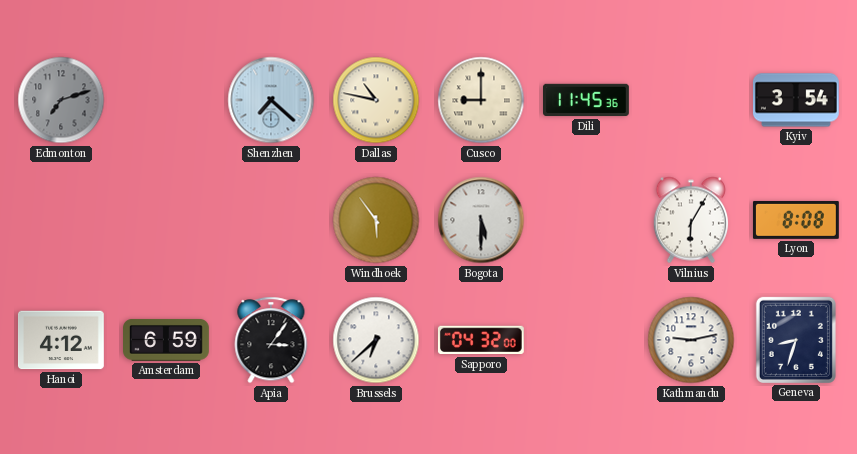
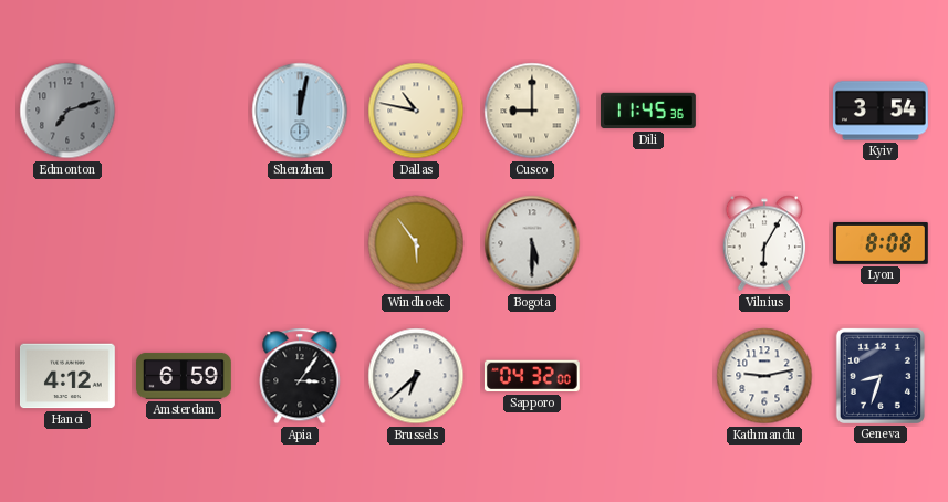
Shenzhen: 7:22 -> 12:02 (300, 111)
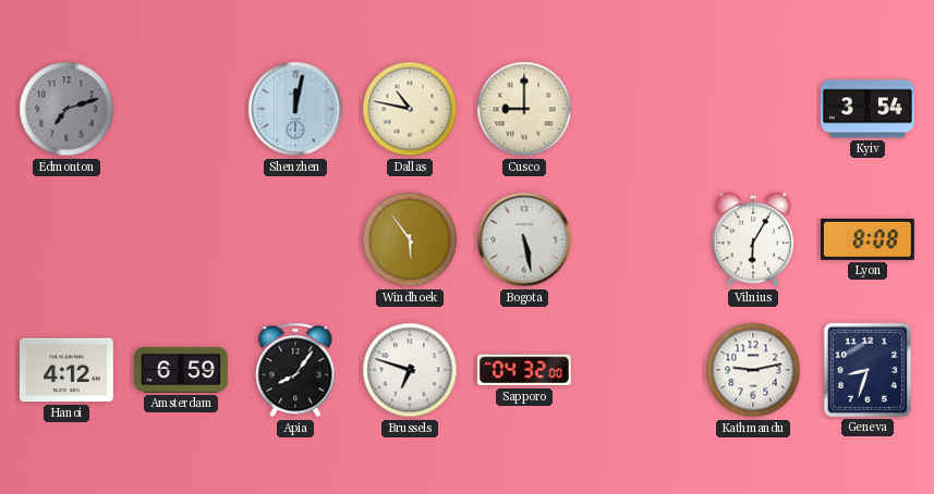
Dili: 11:45 -> none (649, 111)
Bogota: 5:30 -> 5:28 (524, 239)
Apia: 3:06 -> 8:06 (295, 370)
Brussels: 6:38 -> 6:48 (410, 370)
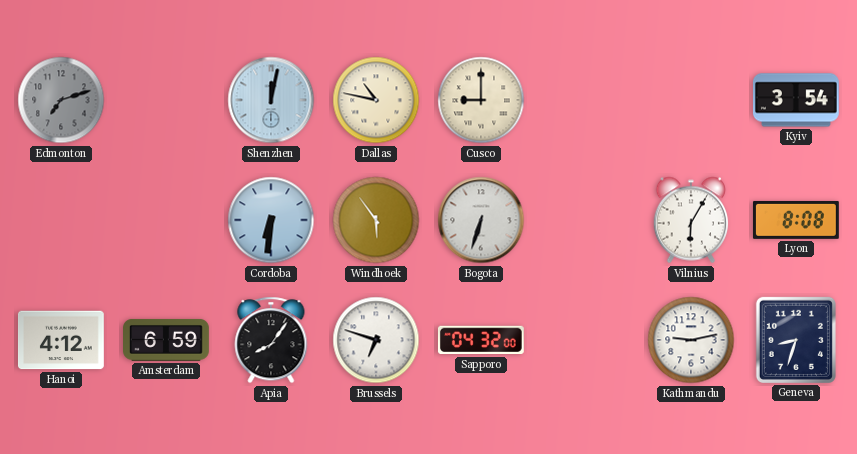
Cordoba: none -> 6:31 (271, 220)
Bogota: 5:28 -> 6:33 (481, 220)
